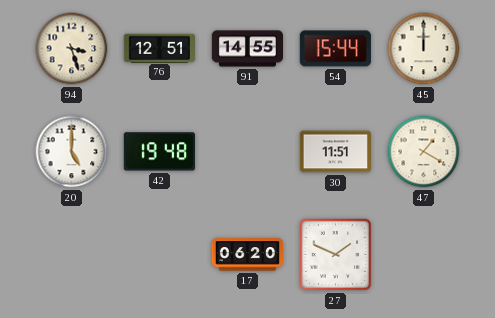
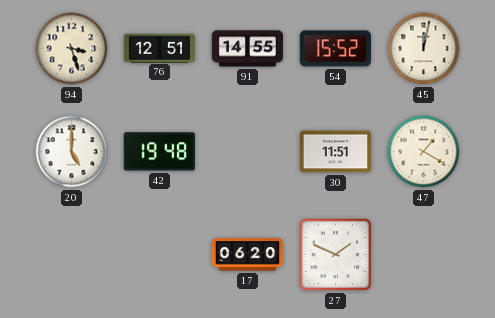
54: 15:44 -> 15:52 (335, 49)
45: 12:00 -> 12:02 (424, 49)
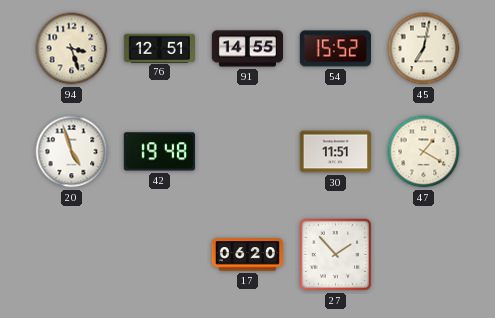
45: 12:02 -> 7:02 (424, 49)
20: 5:00 -> 4:57 (72, 152)
27: 1:49 -> 1:53 (336, 255)
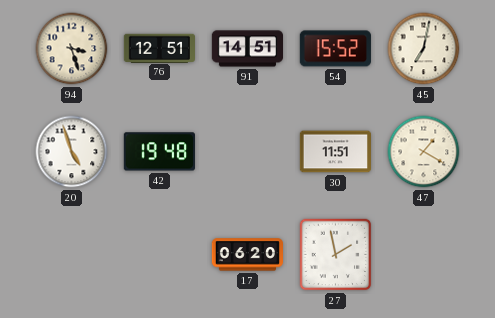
91: 14:55 -> 14:51 (247, 49)
27: 1:53 -> 1:58 (336, 255)
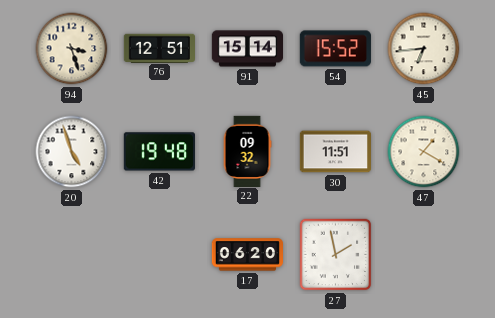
91: 14:51 -> 15:14 (247, 49)
45: 7:02 -> 6:44 (424, 49)
22: none -> 09:32 (247, 151)
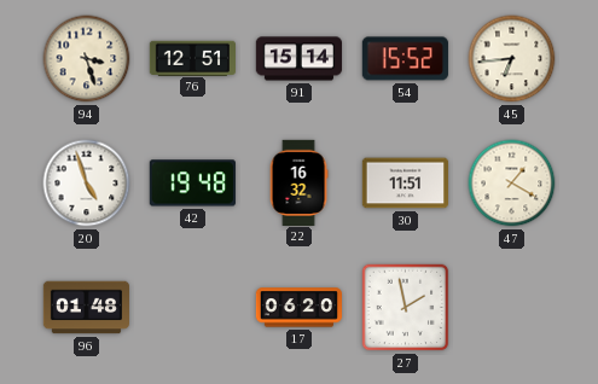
22: 09:32 -> 16:32 (298, 182)
96: none -> 01:48 (86, 308)
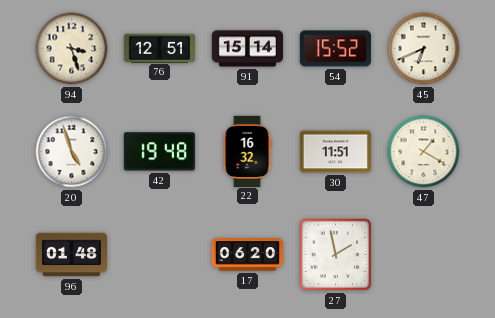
45: 6:44 -> 6:41 (424, 49)
